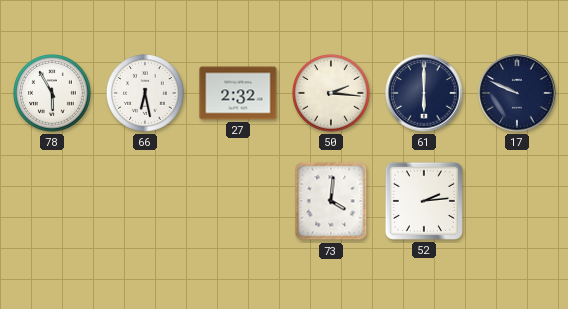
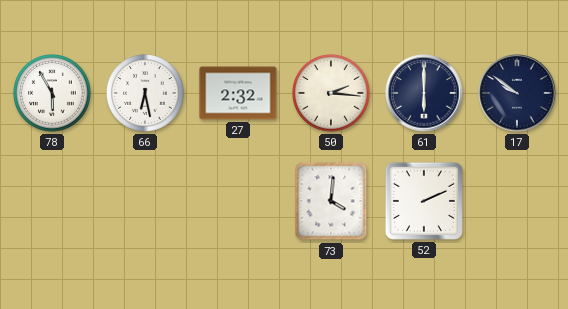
17: 9:49 -> 9:51 (517, 93)
52: 2:14 -> 2:11 (424, 201)
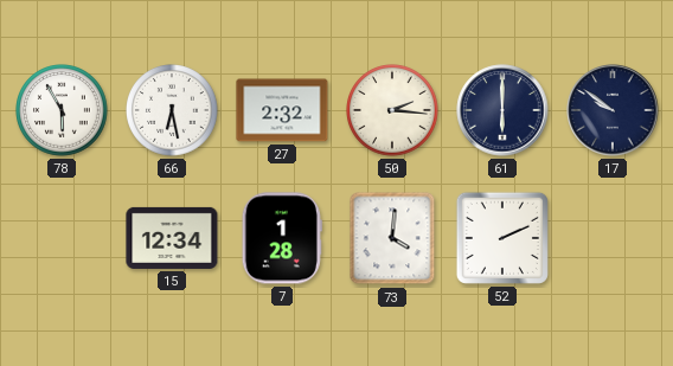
15: none -> 12:34 (172, 238)
7: none -> 1:28 (282, 238)
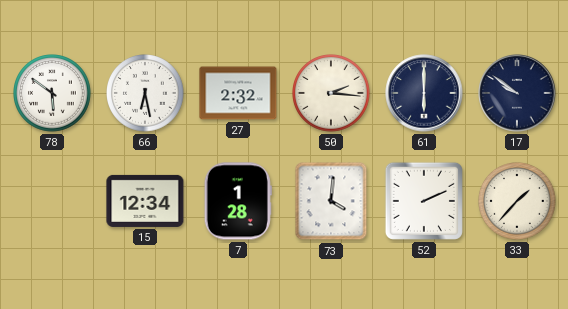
78: 5:55 -> 5:51 (52, 93)
33: none -> 1:37 (517, 201)
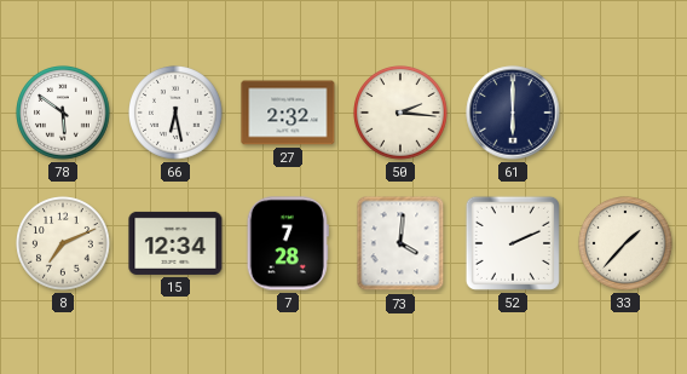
17: 9:51 -> none (517, 93)
8: none -> 7:11 (63, 243)
7: 1:28 -> 7:28 (288, 243)
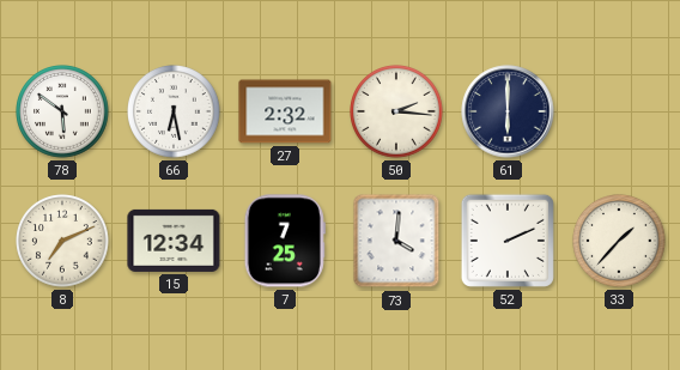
7: 7:28 -> 7:25 (285, 241)
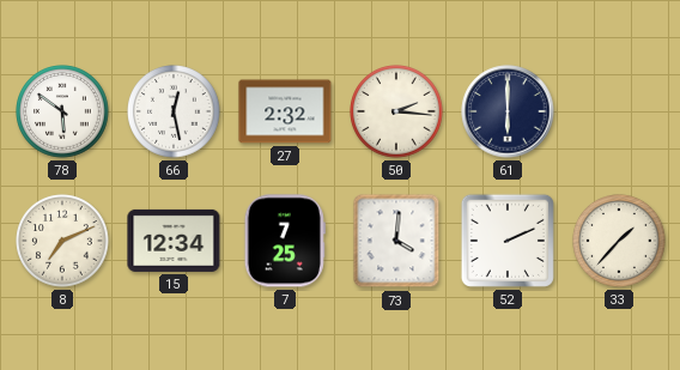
66: 6:28 -> 12:28 (174, 111)
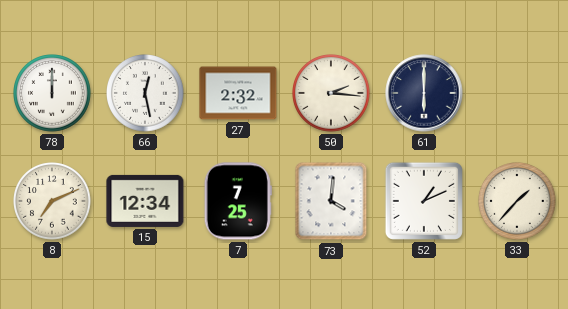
78: 5:51 -> 12:00 (52, 93)
52: 2:11 -> 1:11 (424, 201)
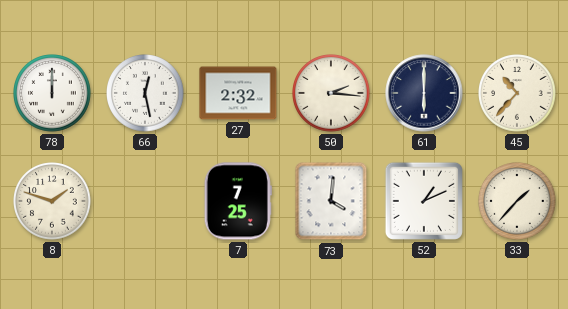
45: none -> 10:37 (517, 93)
8: 7:11 -> 1:48 (52, 201)
15: 12:34 -> none (145, 201)
